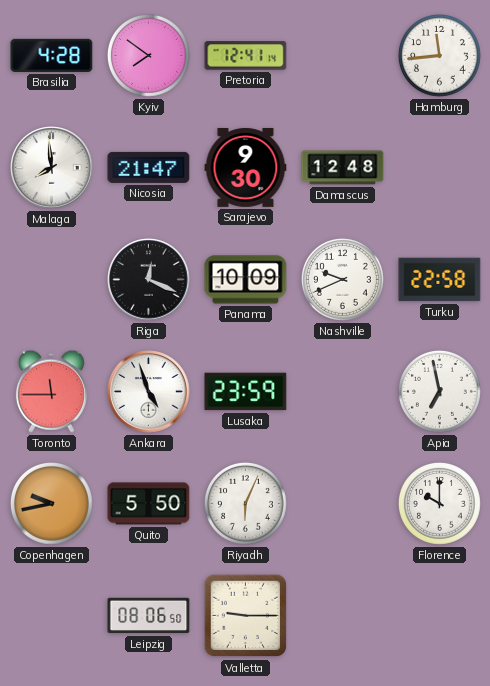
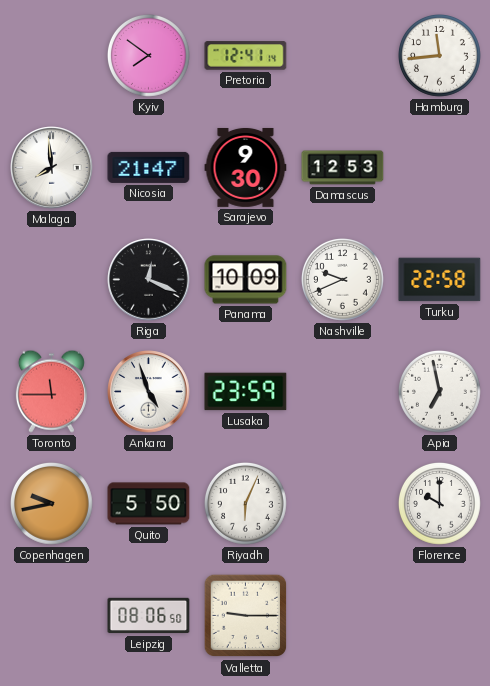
Brasilia: 4:28 -> none (52, 55)
Damascus: 12:48 -> 12:53 (343, 168)
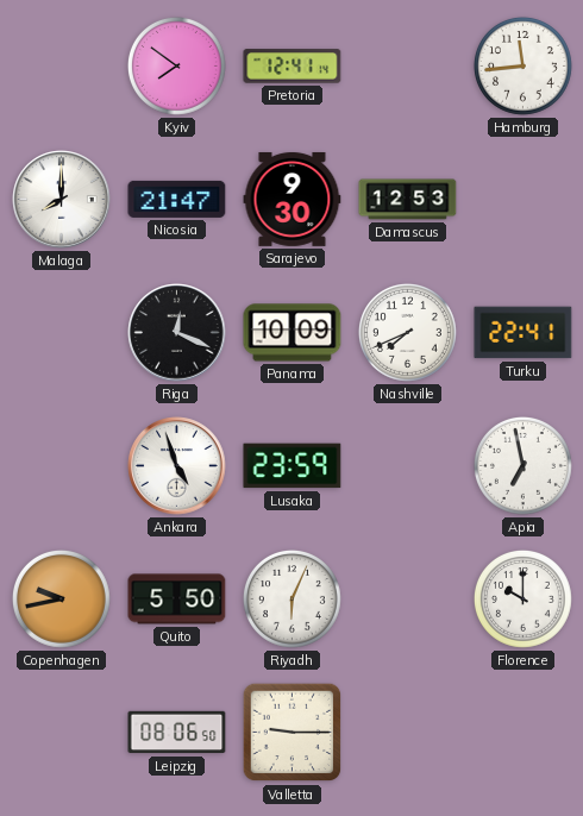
Malaga: 7:59 -> 8:00 (62, 200)
Nashville: 9:41 -> 7:41 (408, 333)
Turku: 22:58 -> 22:41 (524, 333)
Toronto: 11:45 -> none (51, 391)
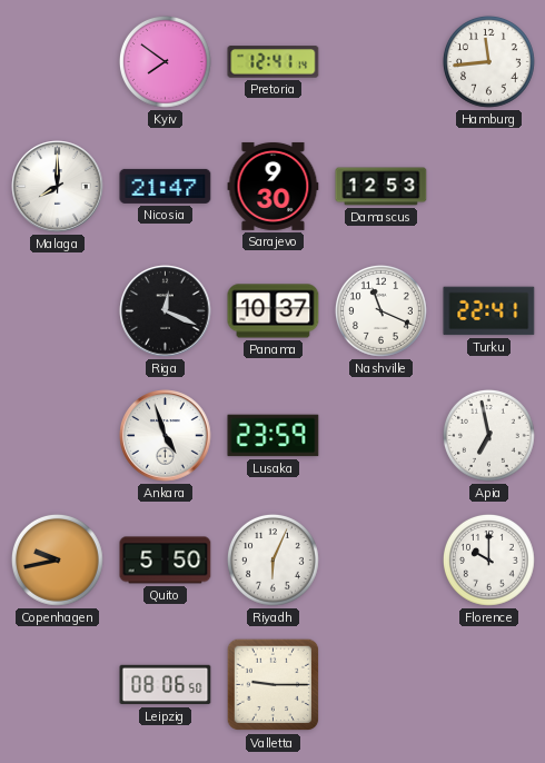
Panama: 10:09 -> 10:37 (274, 311)
Nashville: 7:41 -> 11:19 (381, 311)
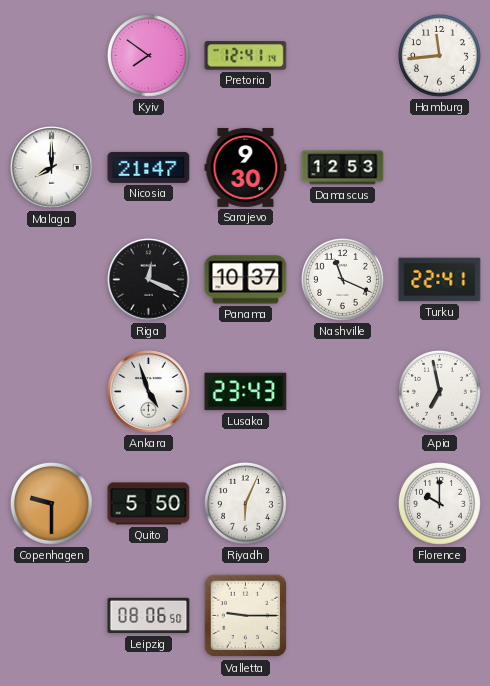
Lusaka: 23:59 -> 23:43 (246, 392)
Copenhagen: 9:43 -> 9:30 (52, 504)
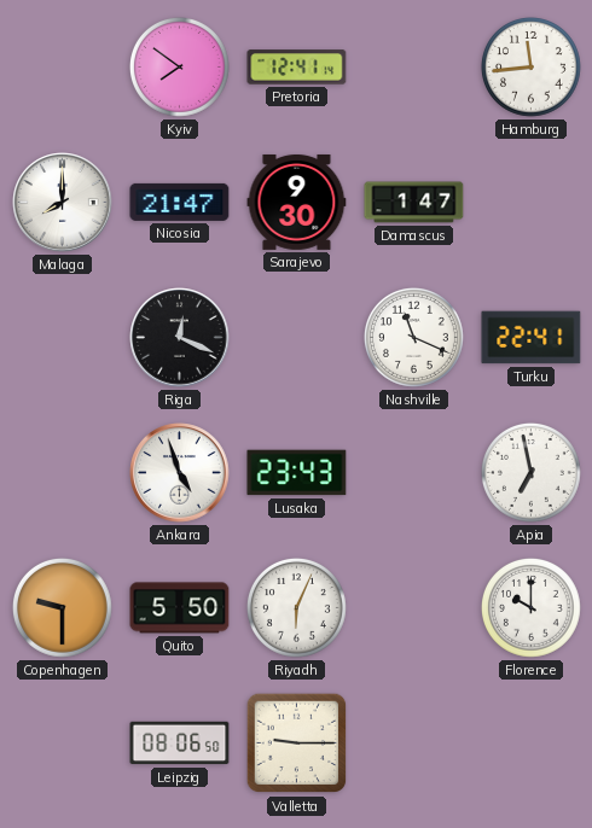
Damascus: 12:53 -> 1:47 (414, 203)
Panama: 10:37 -> none (246, 280)
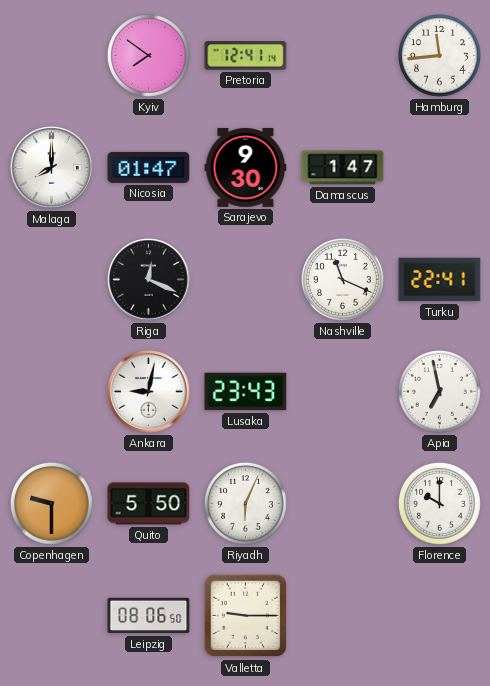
Nicosia: 21:47 -> 01:47 (149, 167)
Ankara: 4:57 -> 9:02 (149, 392)
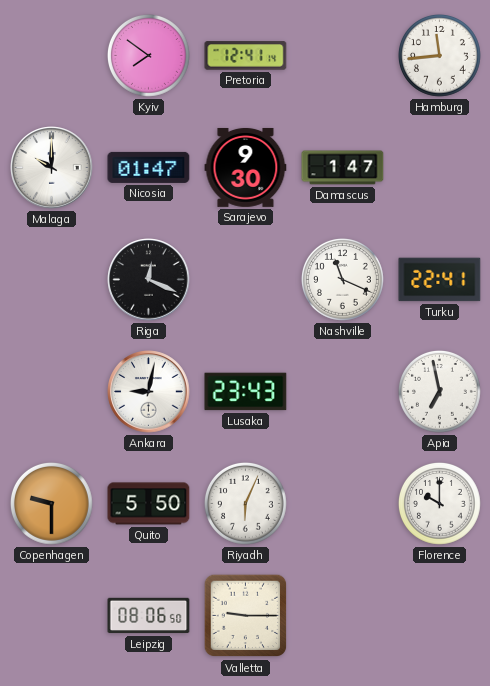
Malaga: 8:00 -> 10:00 (52, 168)
